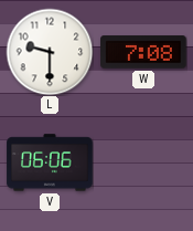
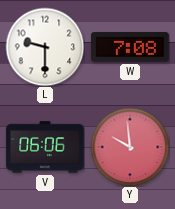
Y: none -> 9:59 (130, 147)
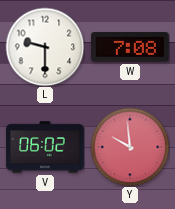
V: 06:06 -> 06:02 (45, 147)
